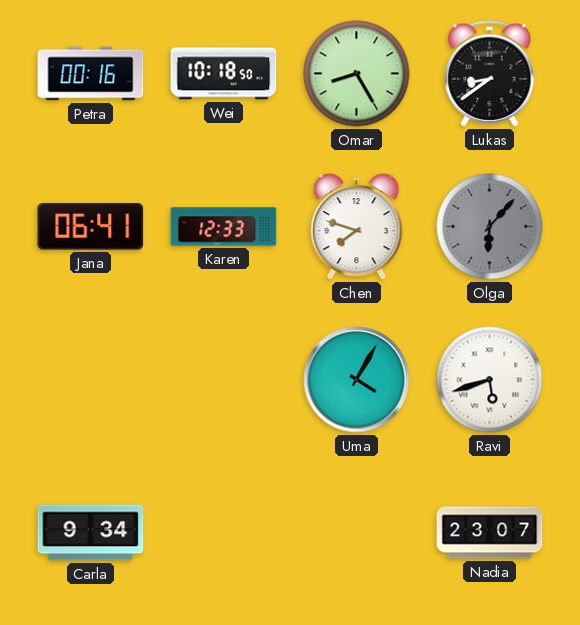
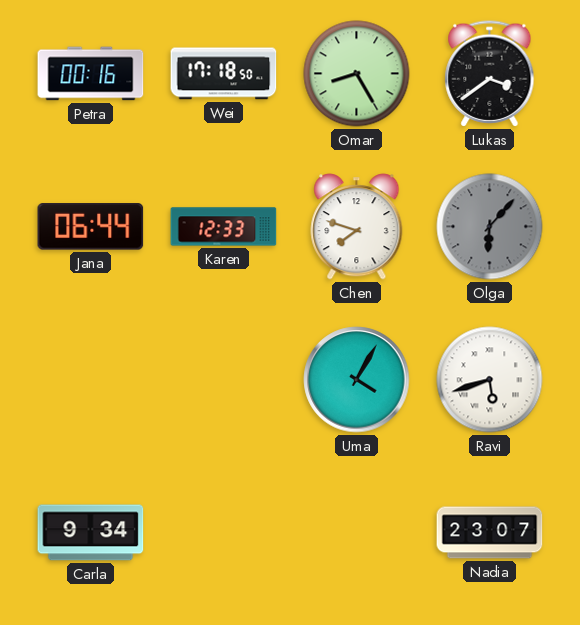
Wei: 10:18 -> 17:18 (224, 74)
Lukas: 8:39 -> 3:39 (490, 74)
Jana: 06:41 -> 06:44 (91, 227)
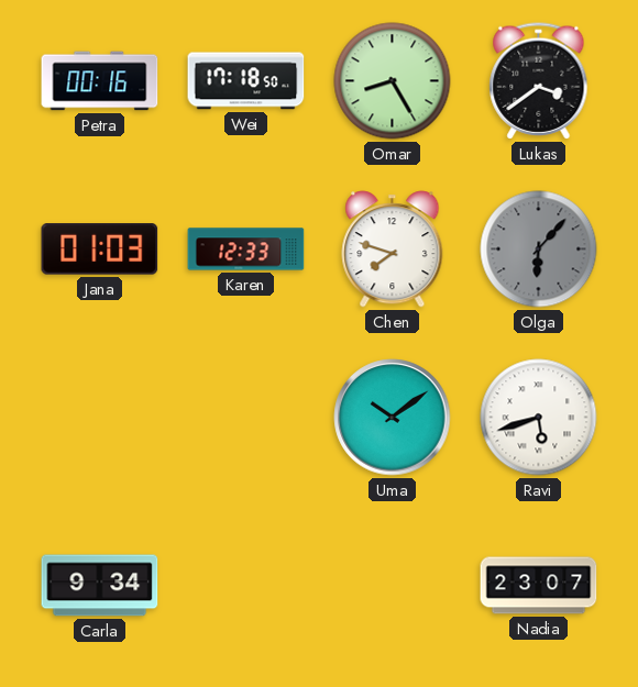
Jana: 06:44 -> 01:03 (100, 250)
Uma: 4:05 -> 10:09 (393, 418)
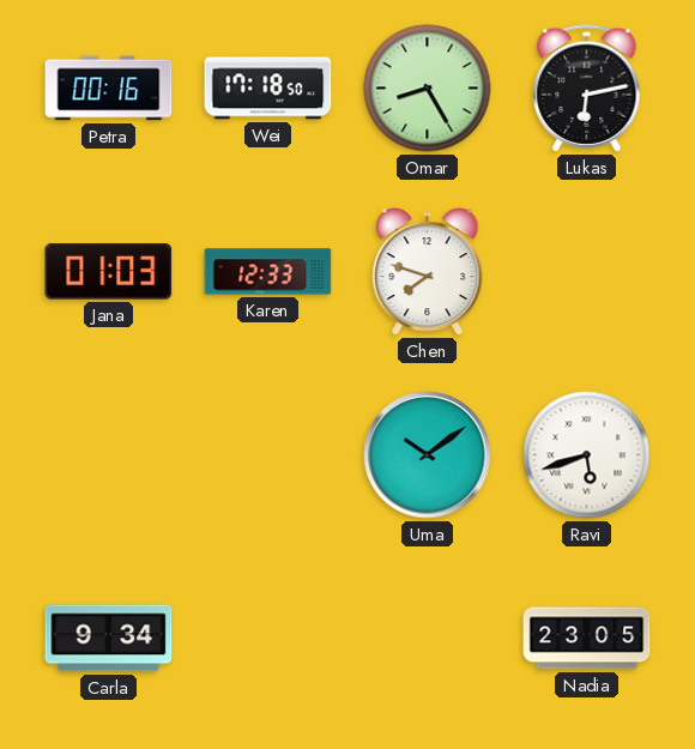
Lukas: 3:39 -> 6:13 (587, 89)
Olga: 6:07 -> none (539, 250)
Nadia: 23:07 -> 23:05 (587, 639)
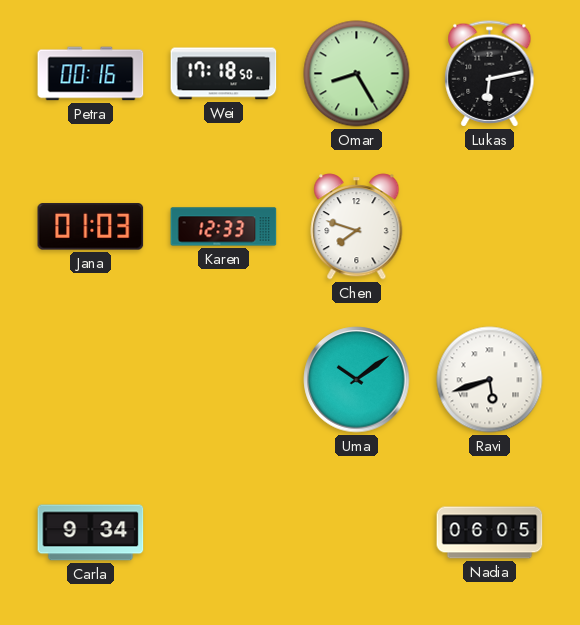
Nadia: 23:05 -> 06:05 (490, 533)
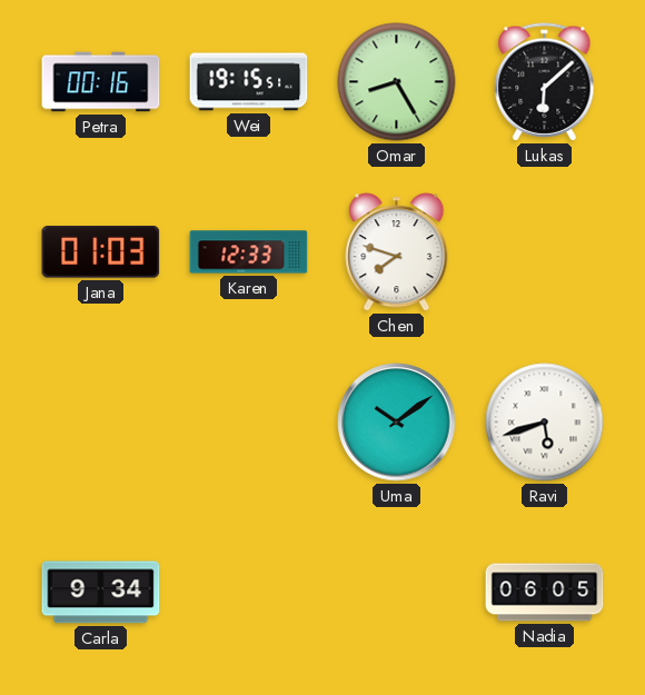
Wei: 17:18 -> 19:15 (249, 82)
Lukas: 6:13 -> 6:08 (545, 82)
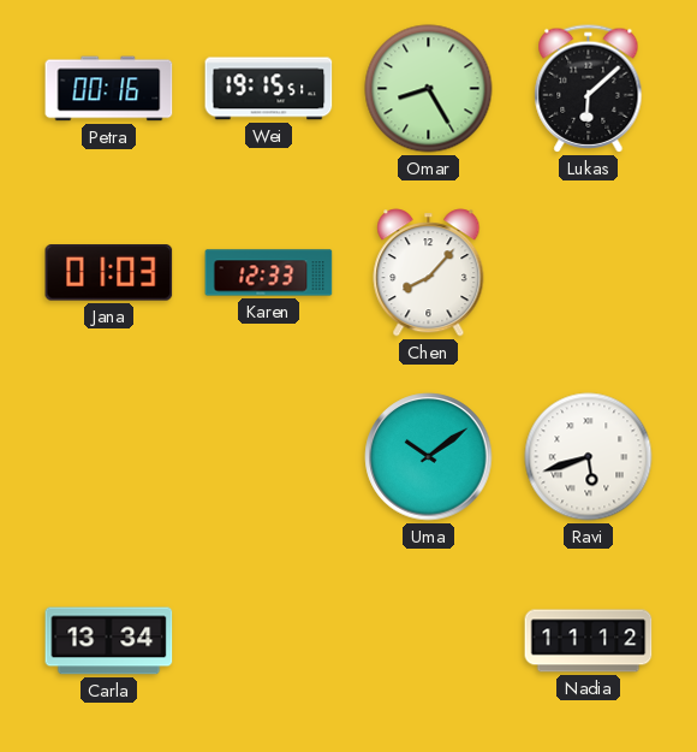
Chen: 7:48 -> 8:07 (429, 273)
Carla: 9:34 -> 13:34 (109, 641)
Nadia: 06:05 -> 11:12 (589, 641)
